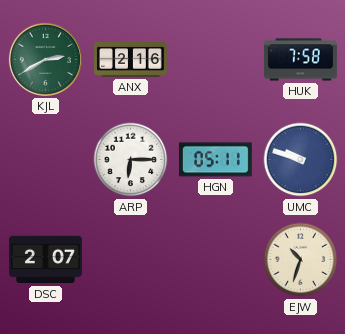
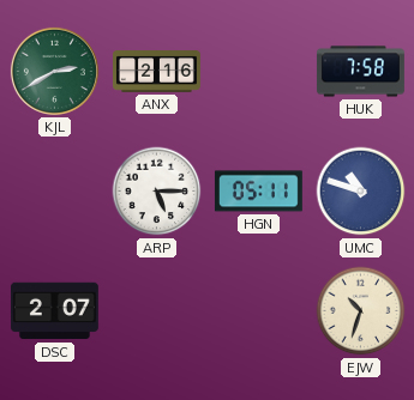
ARP: 6:15 -> 5:15 (157, 192)
UMC: 9:48 -> 10:48 (361, 192)
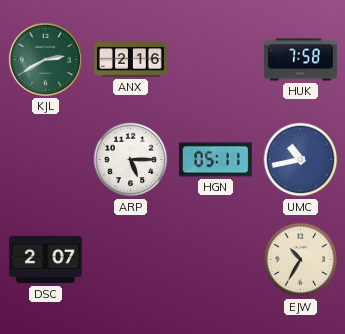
UMC: 10:48 -> 10:43 (301, 160)
EJW: 10:33 -> 10:35 (301, 260)
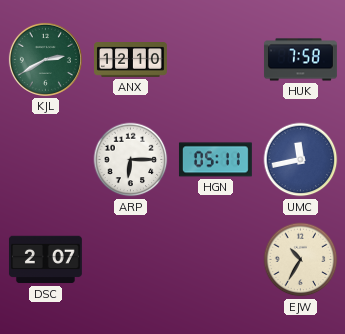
ANX: 2:16 -> 12:10 (131, 60)
ARP: 5:15 -> 6:15 (131, 160)
UMC: 10:43 -> 11:43 (301, 160)
